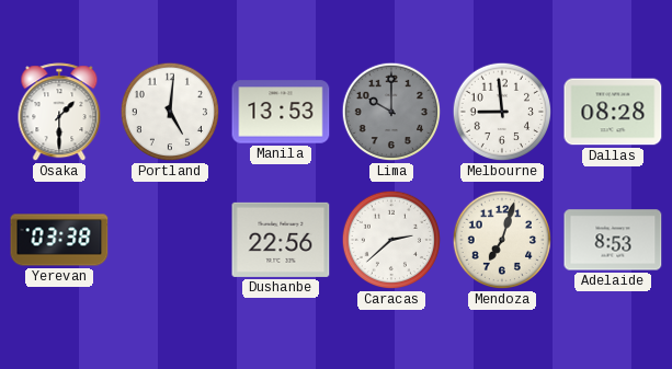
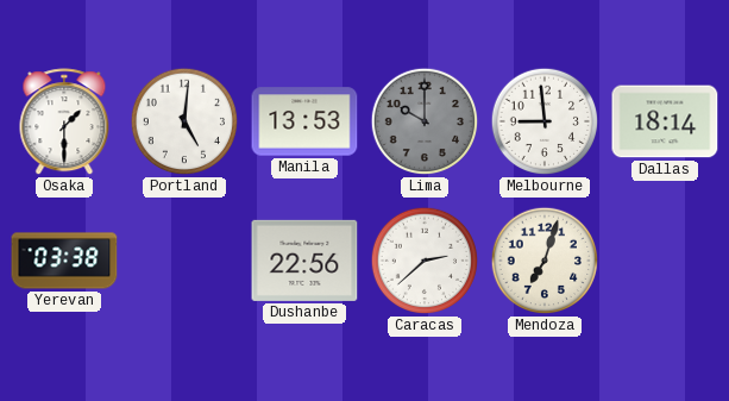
Dallas: 08:28 -> 18:14 (665, 121)
Adelaide: 8:53 -> none (613, 240)
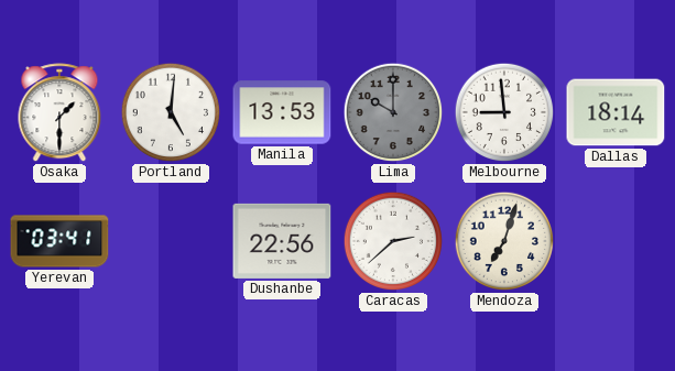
Yerevan: 03:38 -> 03:41 (59, 241)
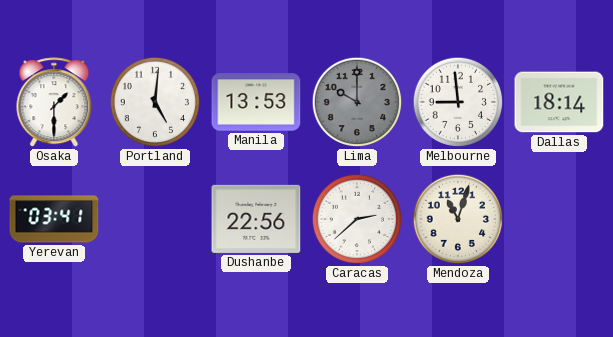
Mendoza: 7:03 -> 11:03 (458, 219)
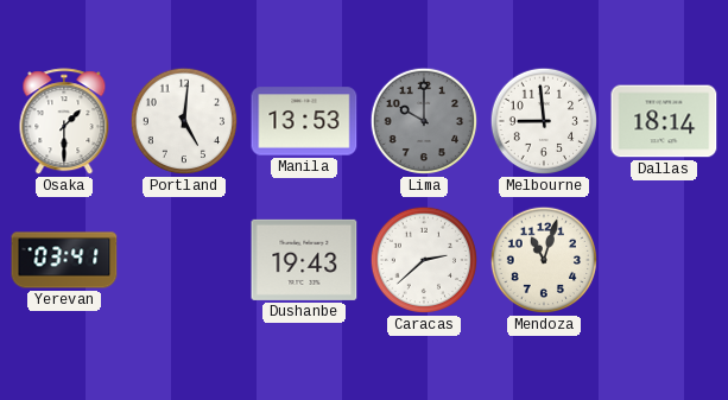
Dushanbe: 22:56 -> 19:43 (304, 260)
